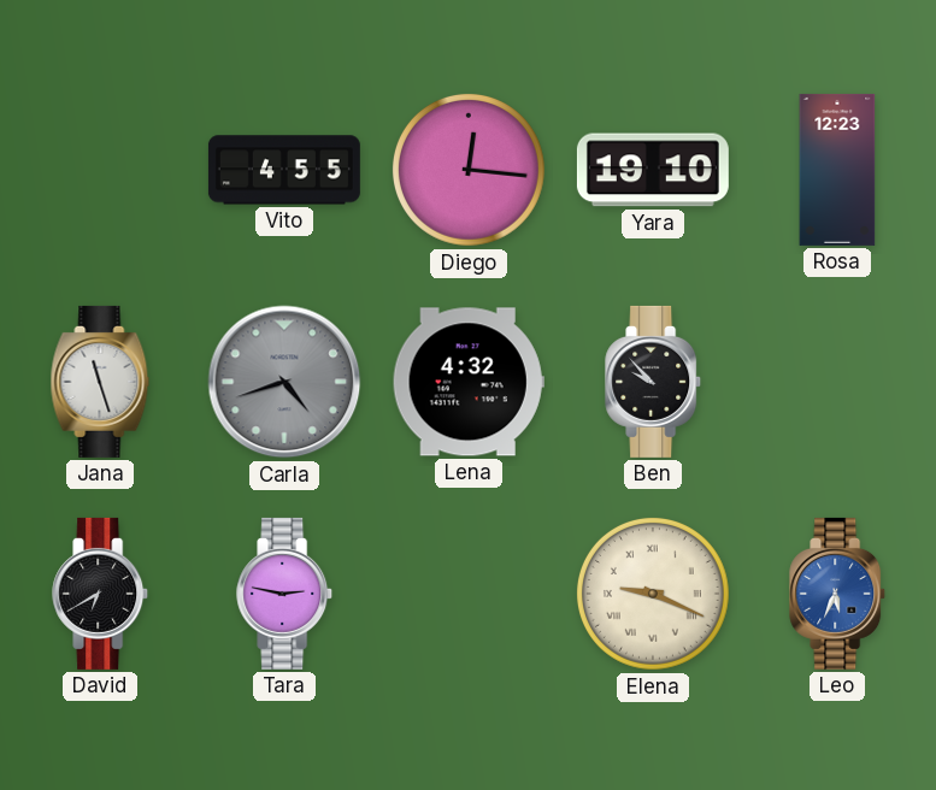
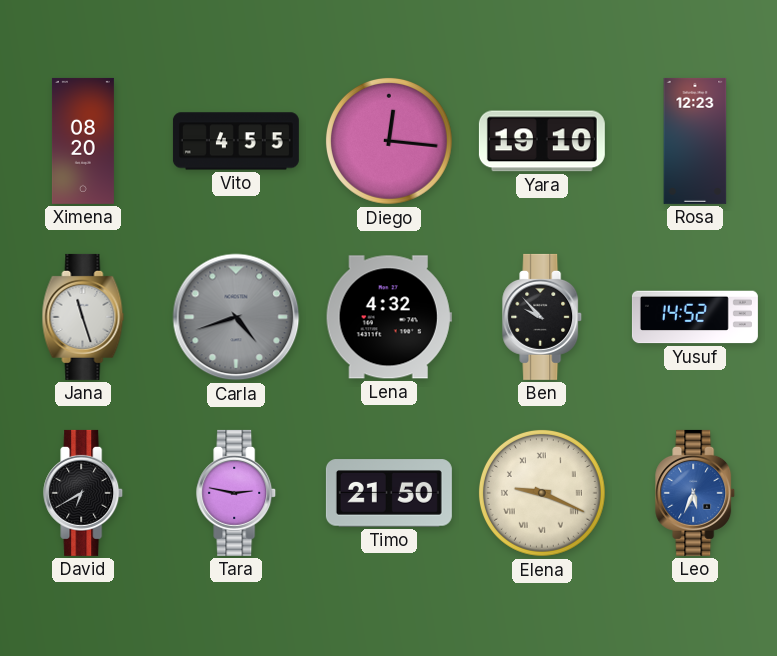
Ximena: none -> 08:20 (83, 141)
Yusuf: none -> 14:52 (695, 317)
Timo: none -> 21:50 (389, 493)
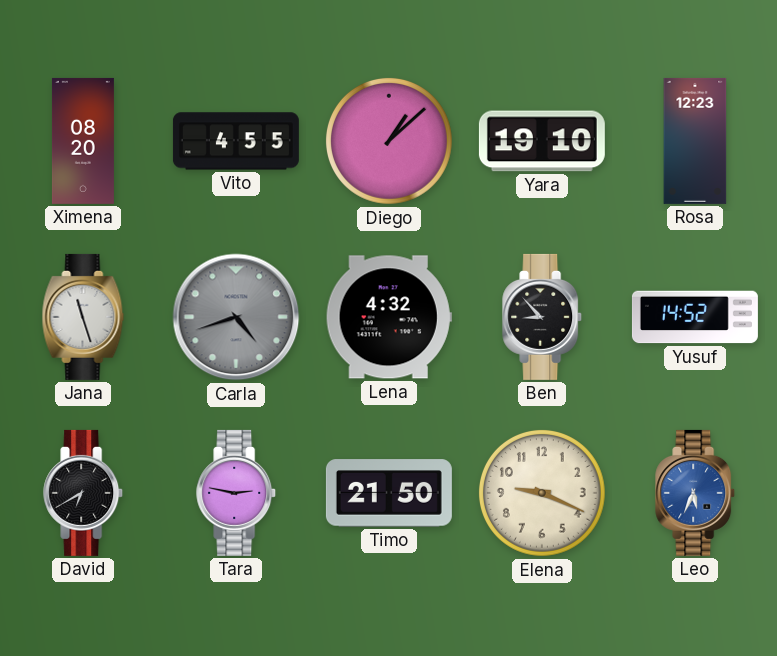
Diego: 12:16 -> 1:08 (389, 141)
Ben: 9:53 -> 8:53 (543, 317)
Elena numerals: Roman -> Arabic (542, 493)
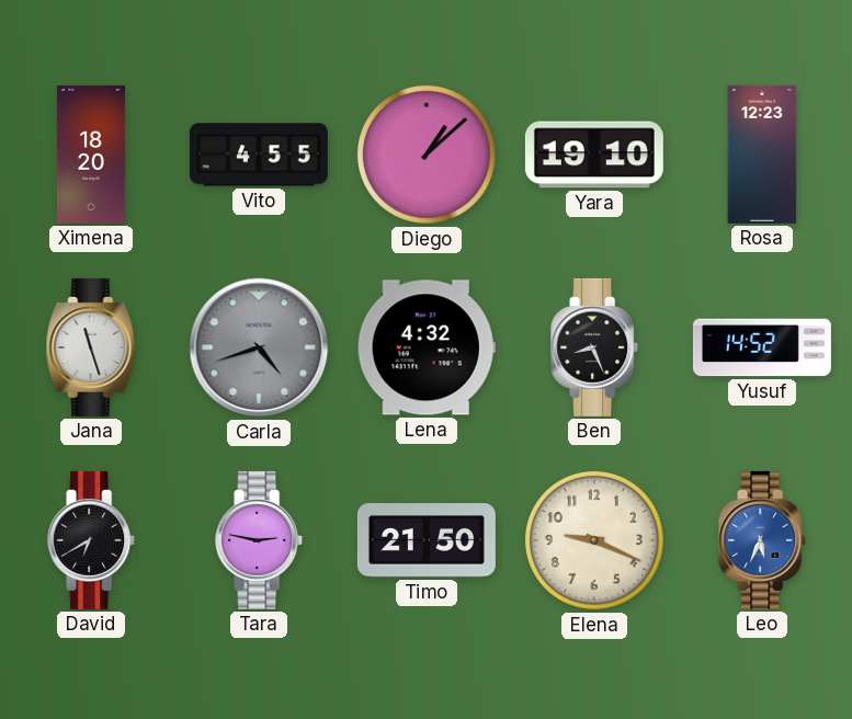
Ximena: 08:20 -> 18:20 (91, 155)
Ben: 8:53 -> 8:26 (595, 347)
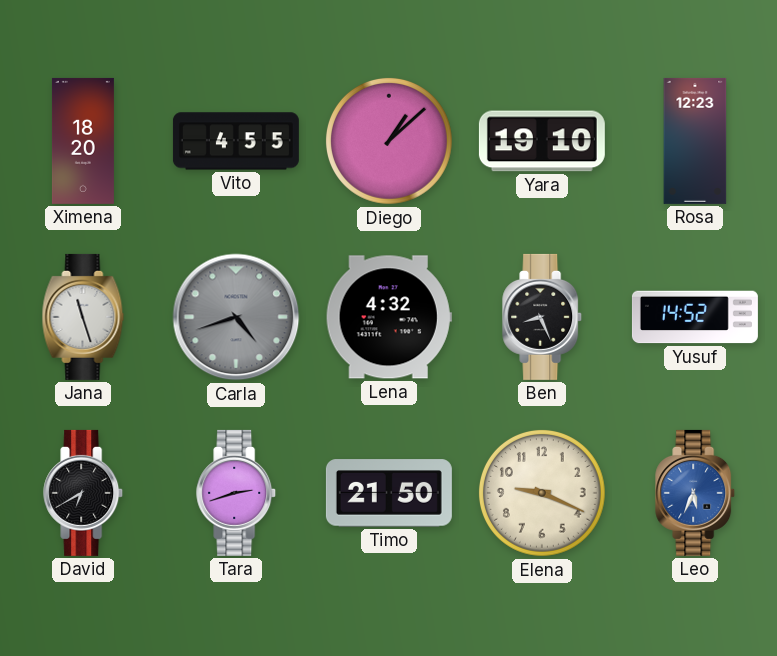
Tara: 2:47 -> 2:42 (237, 493)
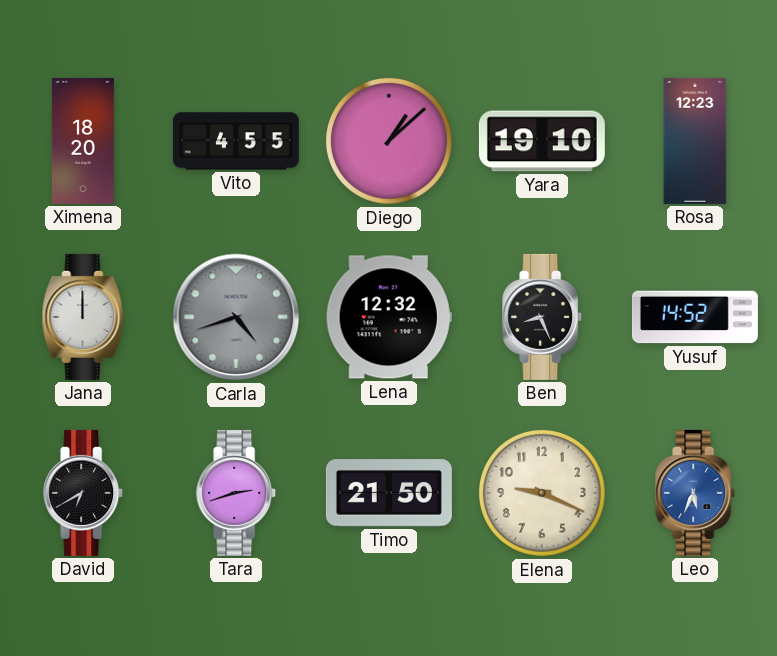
Jana: 11:27 -> 12:00 (83, 317)
Lena: 4:32 -> 12:32 (389, 317)
